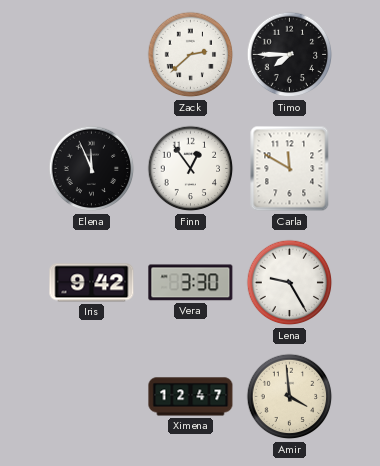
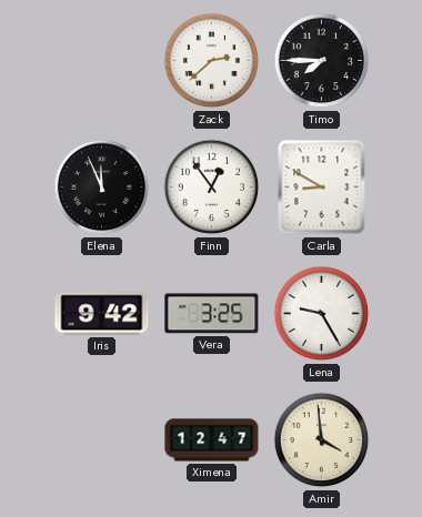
Carla: 11:50 -> 8:50 (322, 187)
Vera: 3:30 -> 3:25 (212, 314)
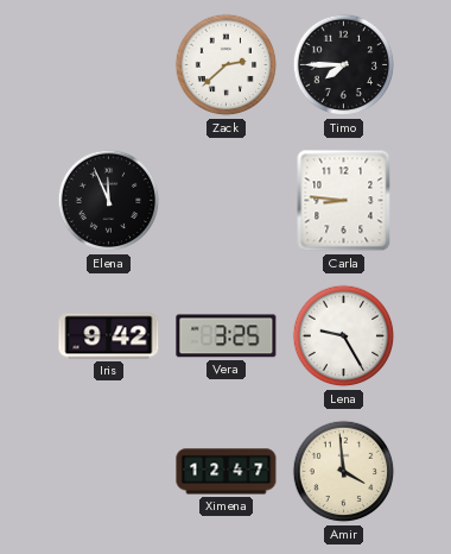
Finn: 12:54 -> none (212, 187)
Carla: 8:50 -> 8:46 (344, 201)
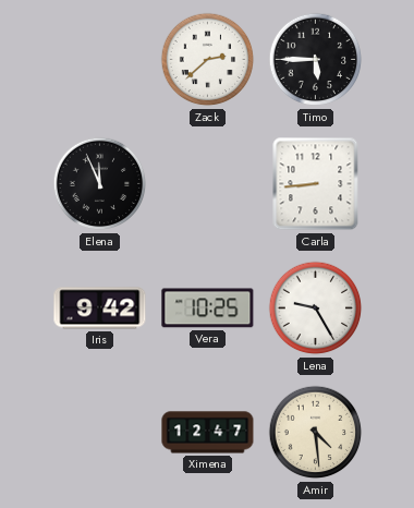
Timo: 7:45 -> 5:45 (316, 60)
Carla: 8:46 -> 8:44 (316, 184)
Vera: 3:25 -> 10:25 (208, 309)
Amir: 3:59 -> 4:29 (316, 433)
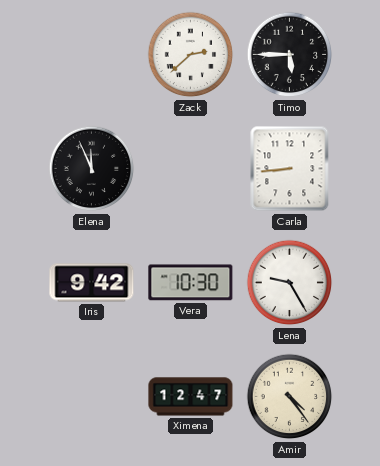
Vera: 10:25 -> 10:30 (191, 283)
Amir: 4:29 -> 4:24 (290, 397)
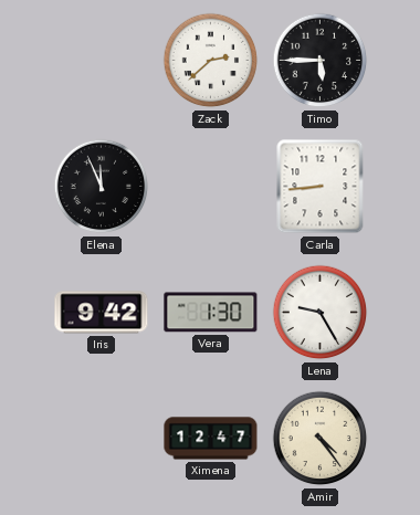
Vera: 10:30 -> 1:30 (211, 313)
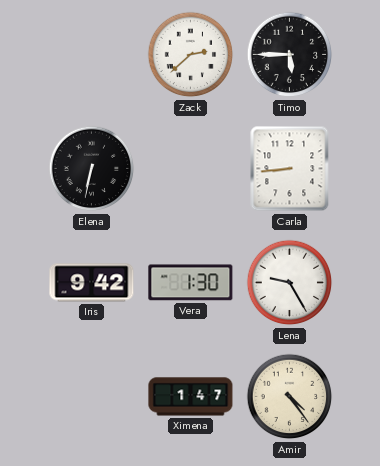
Elena: 11:56 -> 6:32 (92, 169)
Ximena: 12:47 -> 1:47 (191, 397)
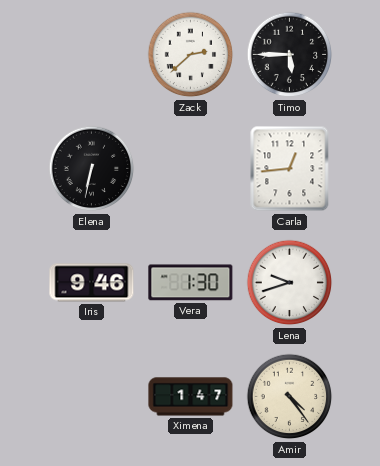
Carla: 8:44 -> 12:44 (290, 169)
Iris: 9:42 -> 9:46 (92, 283)
Lena: 9:25 -> 9:42 (290, 283)
